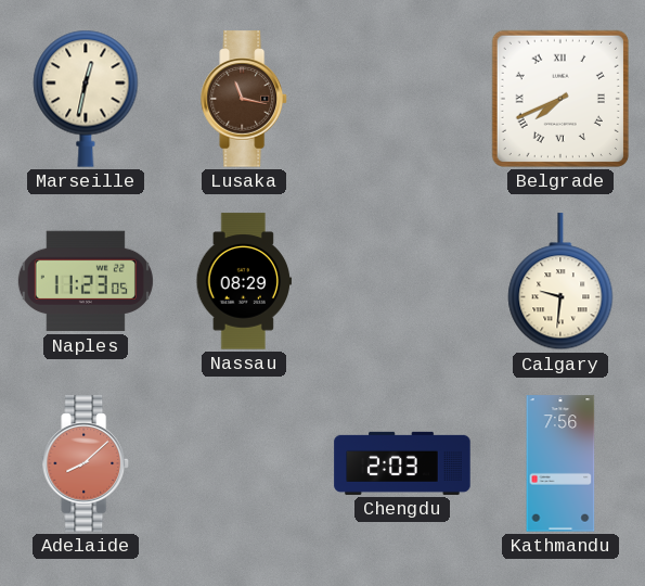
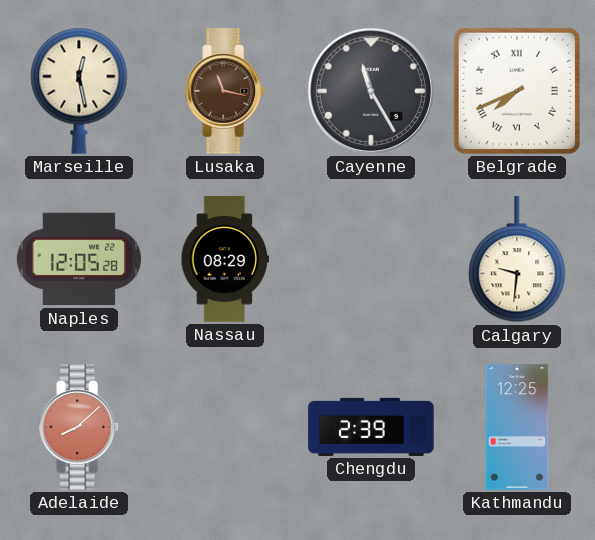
Marseille: 12:32 -> 12:28 (79, 91)
Cayenne: none -> 11:25 (371, 91)
Naples: 11:23 -> 12:05 (79, 259)
Chengdu: 2:03 -> 2:39 (371, 427)
Kathmandu: 7:56 -> 12:25 (517, 427)
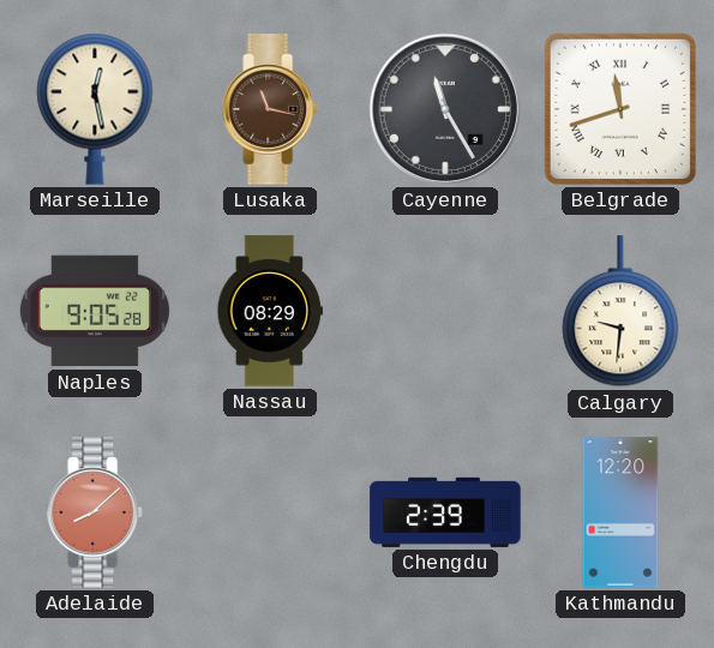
Belgrade: 7:41 -> 11:42 (620, 109)
Naples: 12:05 -> 9:05 (95, 311)
Kathmandu: 12:25 -> 12:20 (620, 512)
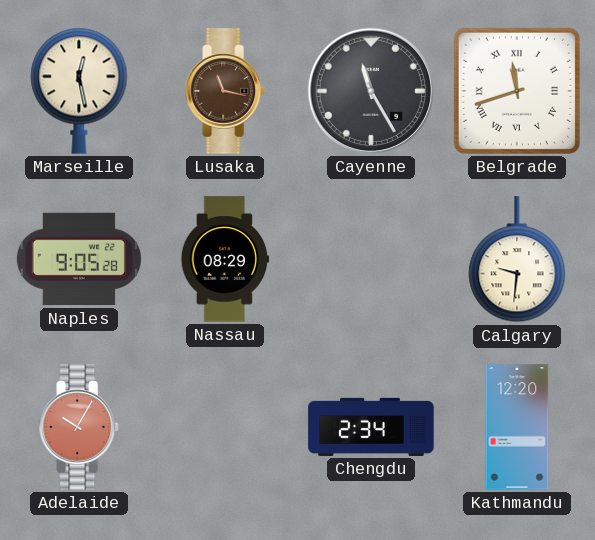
Adelaide: 8:08 -> 10:05 (79, 427)
Chengdu: 2:39 -> 2:34 (371, 427)
